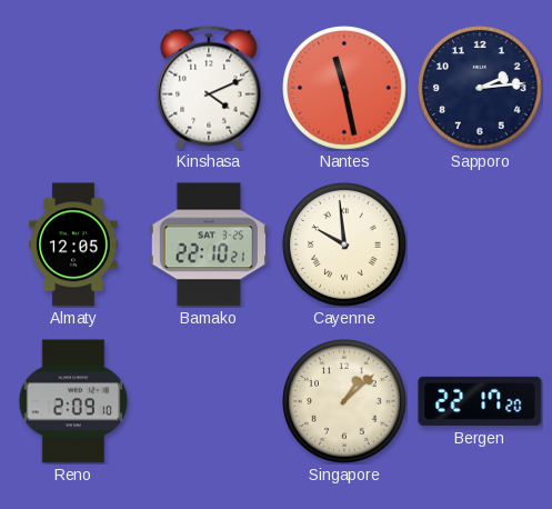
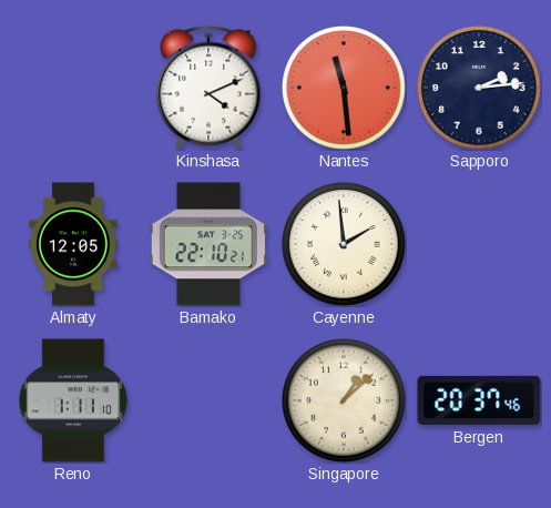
Nantes: 11:28 -> 11:29 (345, 89)
Cayenne: 9:59 -> 1:59 (345, 245)
Reno: 2:09 -> 1:11 (73, 400)
Bergen: 22:17 -> 20:37 (479, 400)
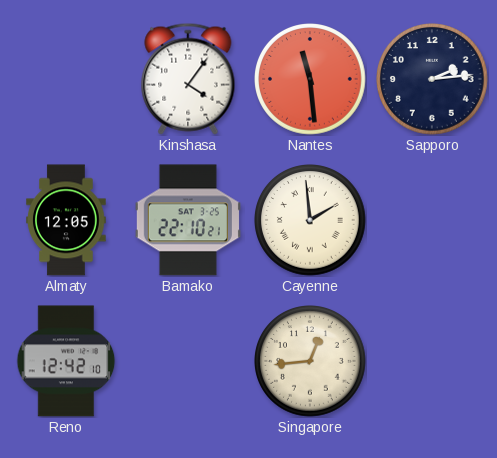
Kinshasa: 4:11 -> 4:06 (188, 79)
Reno: 1:11 -> 12:42 (66, 361)
Singapore: 1:08 -> 12:44 (311, 362)
Bergen: 20:37 -> none (479, 400)
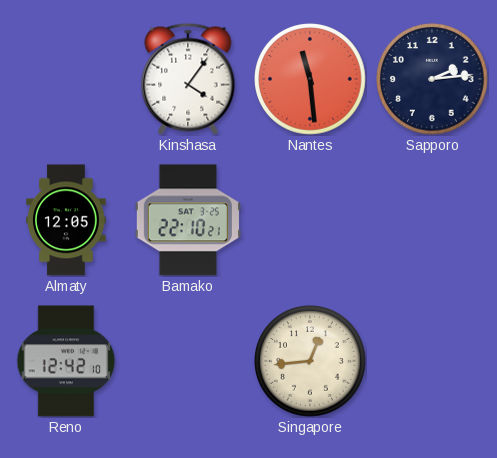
Cayenne: 1:59 -> none (311, 221)
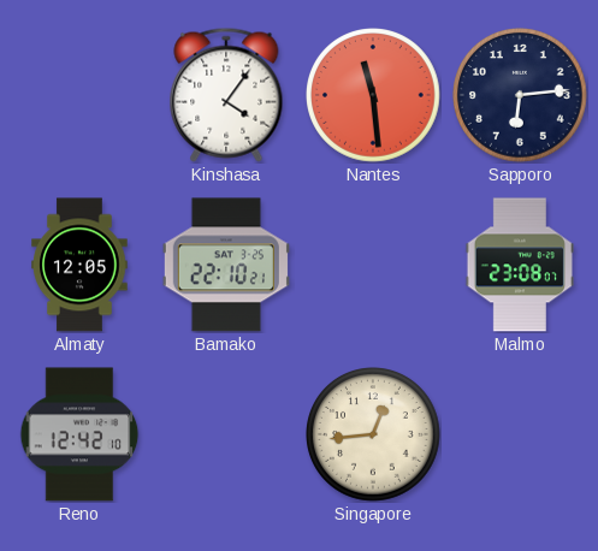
Sapporo: 2:14 -> 6:14 (521, 96)
Malmo: none -> 23:08 (519, 265)
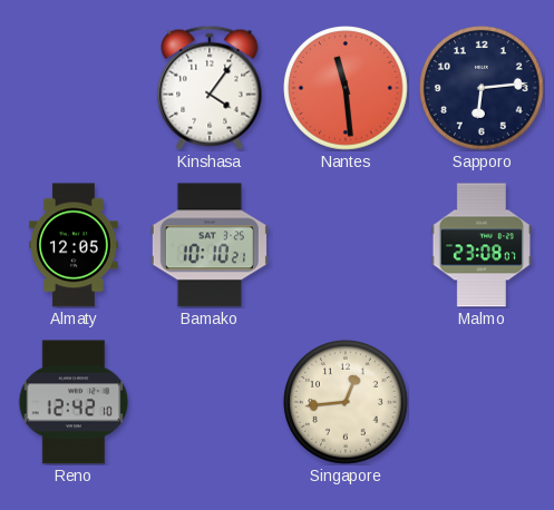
Bamako: 22:10 -> 10:10 (210, 245)
